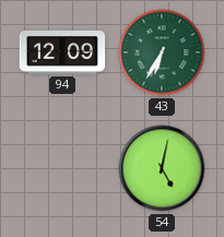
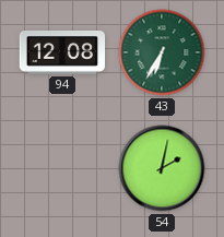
94: 12:09 -> 12:08 (62, 54)
54: 5:02 -> 2:02 (162, 168)
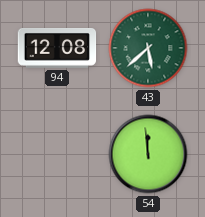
43: 6:35 -> 5:38 (148, 48)
54: 2:02 -> 11:59 (148, 154)
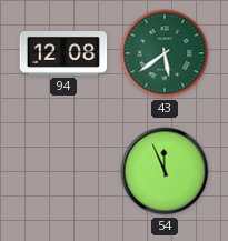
43: 5:38 -> 5:39 (165, 53)
54: 11:59 -> 11:56 (165, 171)
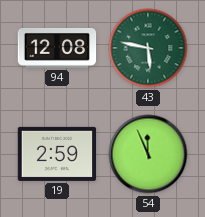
43: 5:39 -> 5:47 (148, 48)
19: none -> 2:59 (57, 154)
